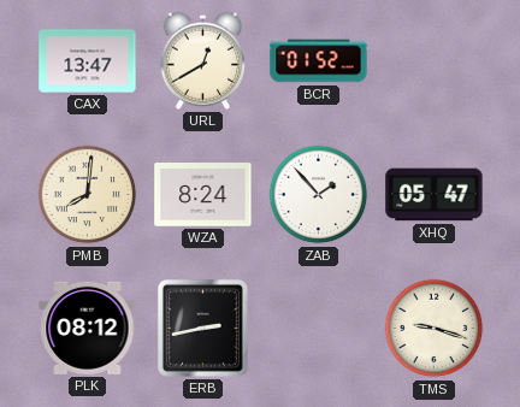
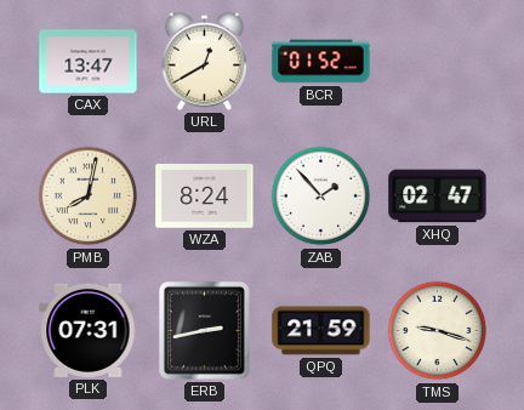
PMB: 8:01 -> 8:02 (89, 197)
XHQ: 05:47 -> 02:47 (438, 197)
PLK: 08:12 -> 07:31 (89, 330)
QPQ: none -> 21:59 (321, 331)
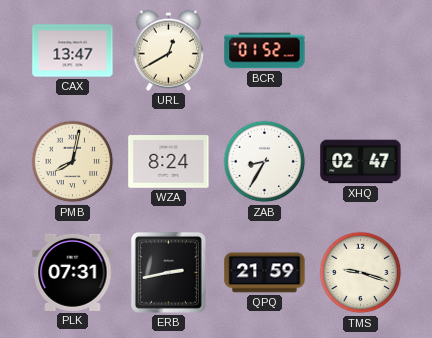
ZAB: 1:53 -> 8:35 (265, 162)
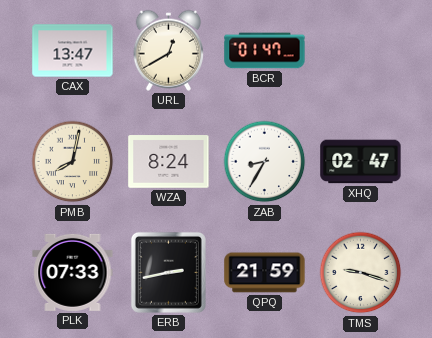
BCR: 01:52 -> 01:47 (265, 51)
PLK: 07:31 -> 07:33 (73, 272)
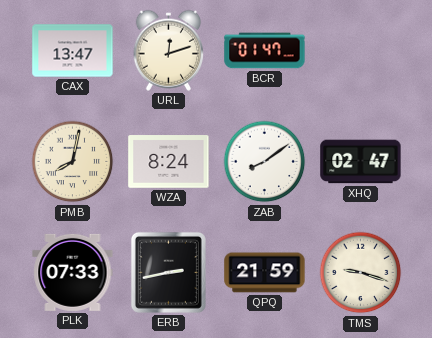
URL: 12:40 -> 12:12 (168, 50)
ZAB: 8:35 -> 8:09 (265, 162)
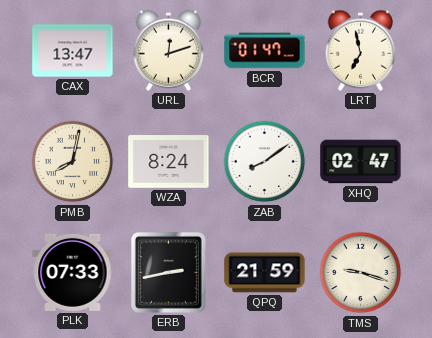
LRT: none -> 6:58 (360, 50)
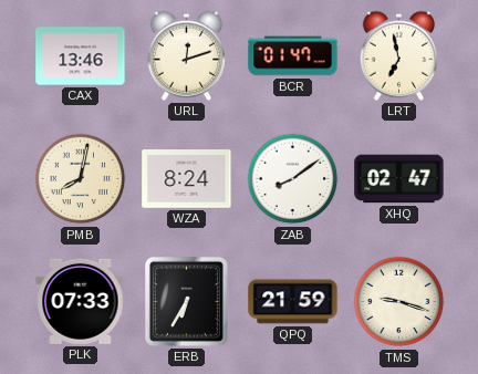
CAX: 13:47 -> 13:46 (81, 56)
ERB: 2:43 -> 6:35 (186, 301)
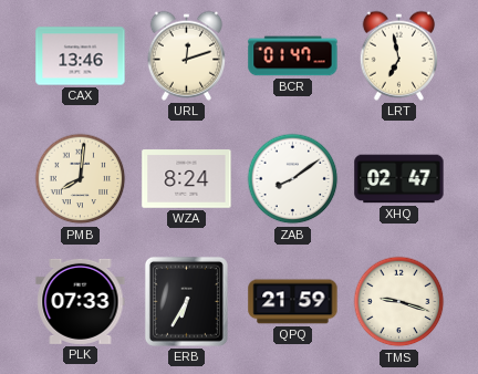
PMB: 8:02 -> 8:01 (81, 179)
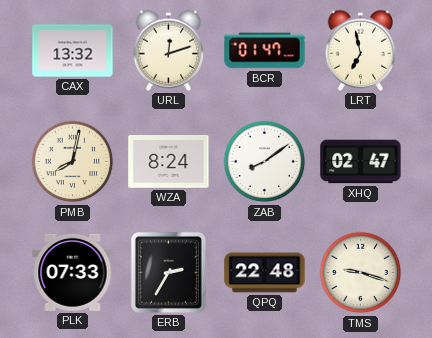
CAX: 13:46 -> 13:32 (73, 51)
PMB: 8:01 -> 8:02 (73, 162)
ERB: 6:35 -> 2:35 (168, 272)
QPQ: 21:59 -> 22:48 (265, 273)
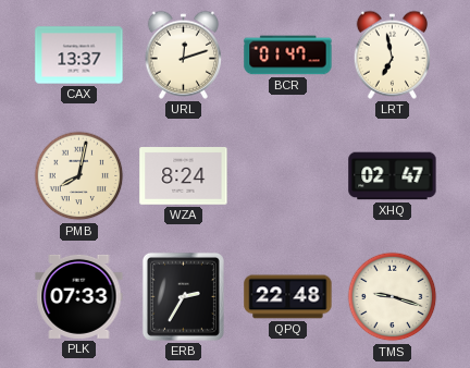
CAX: 13:32 -> 13:37 (79, 56)
ZAB: 8:09 -> none (265, 162)
